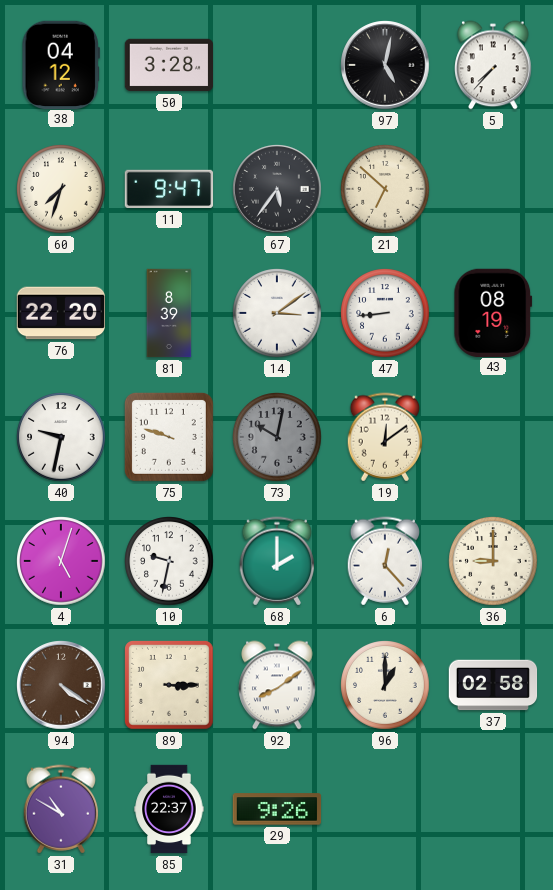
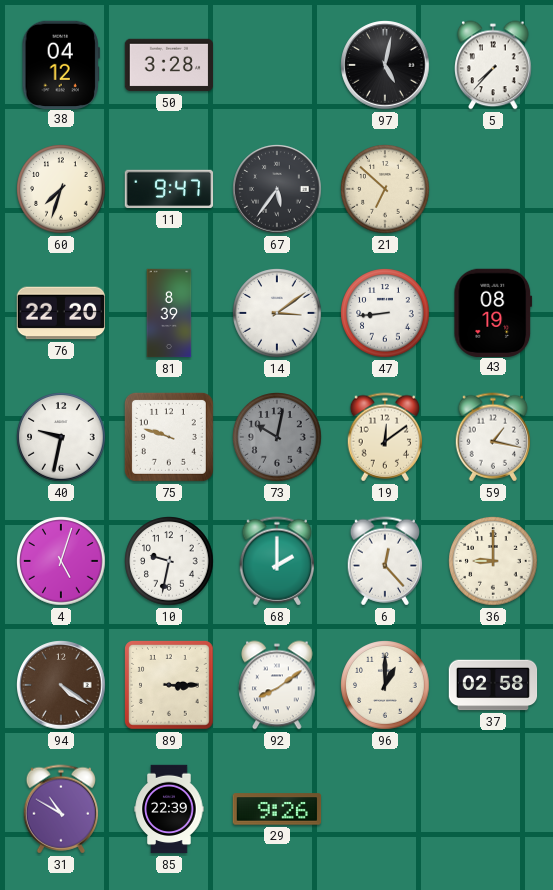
59: none -> 1:17 (493, 437)
85: 22:37 -> 22:39 (169, 809)
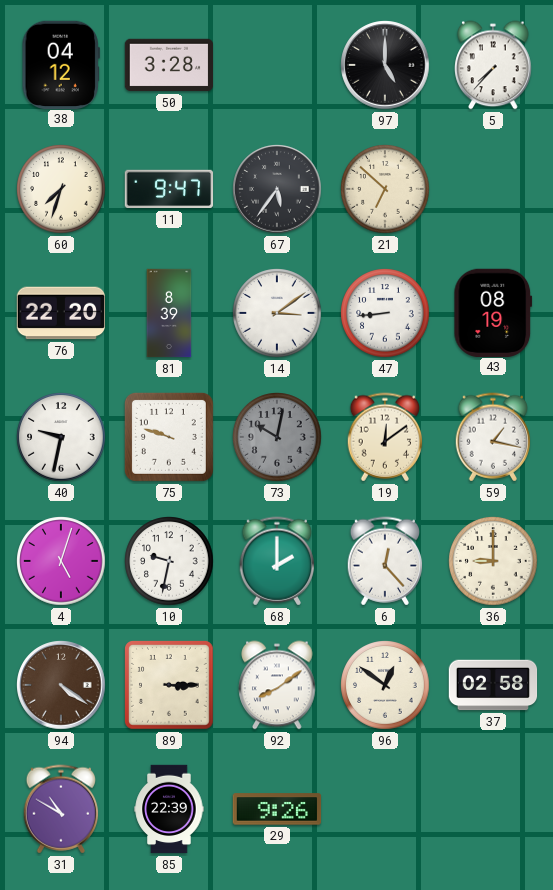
97: 5:02 -> 5:00 (385, 65)
96: 1:00 -> 12:51 (385, 685)
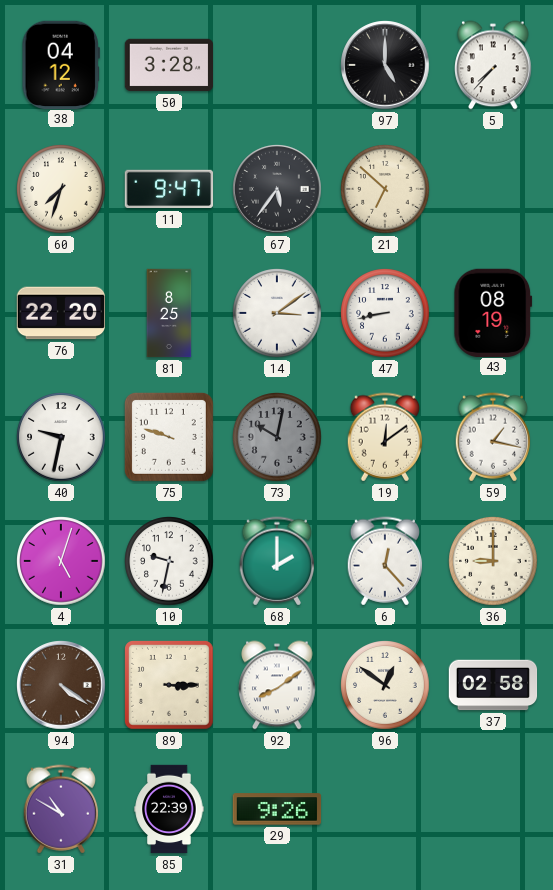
81: 8:39 -> 8:25 (169, 313)
47: 8:44 -> 8:43 (385, 313)
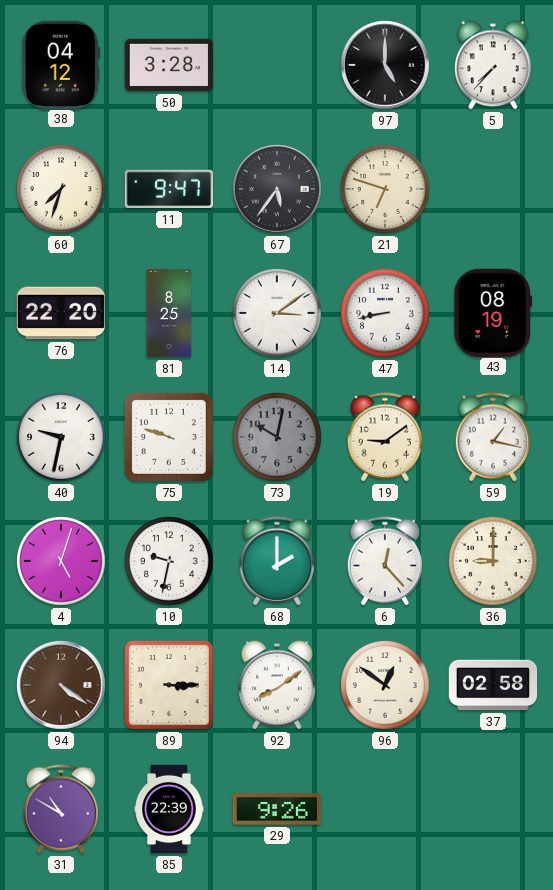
21: 6:52 -> 6:48 (385, 189)
19: 12:09 -> 9:09 (385, 437)
